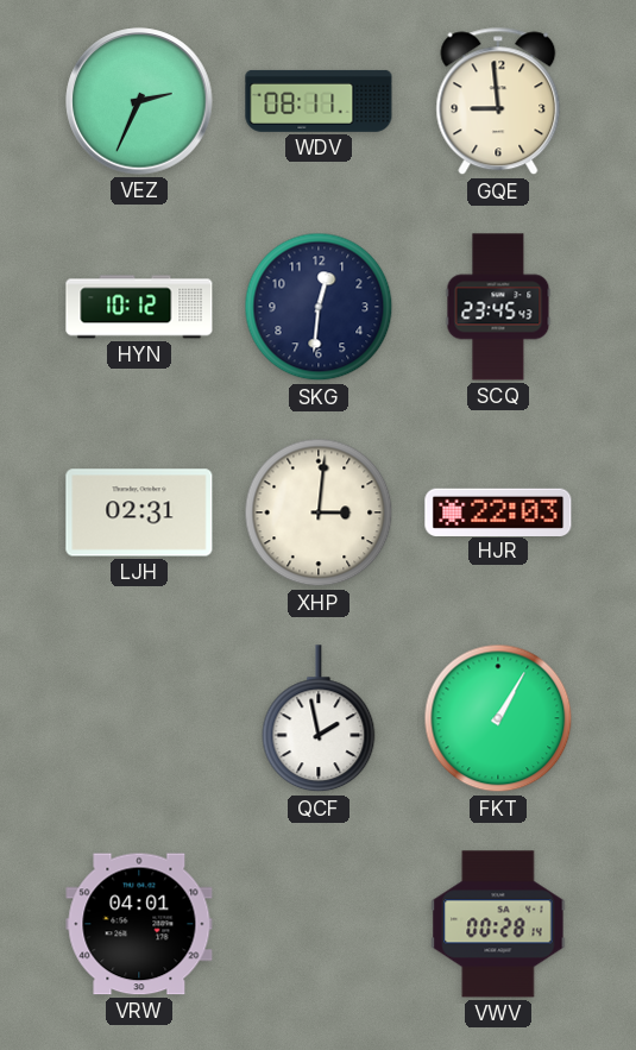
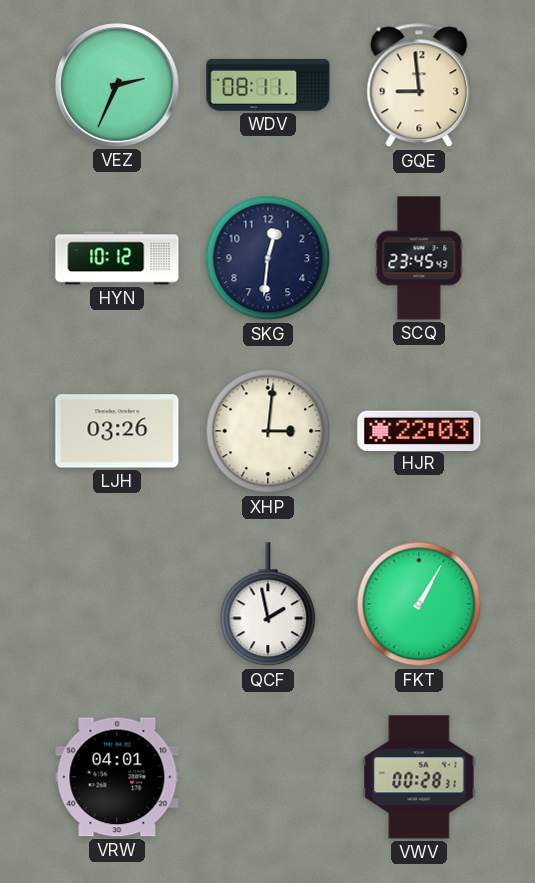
LJH: 02:31 -> 03:26 (117, 431)
VWV: 00:28:14 -> 00:28:31 (419, 777)
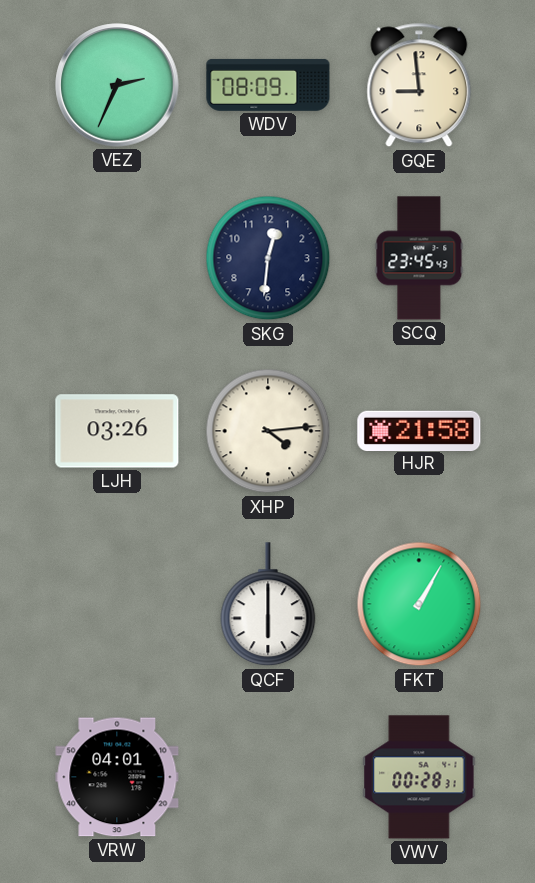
WDV: 08:11 -> 08:09 (268, 85)
HYN: 10:12 -> none (117, 258)
XHP: 3:01 -> 4:14 (268, 431)
HJR: 22:03 -> 21:58 (419, 430)
QCF: 1:58 -> 6:00 (268, 605)
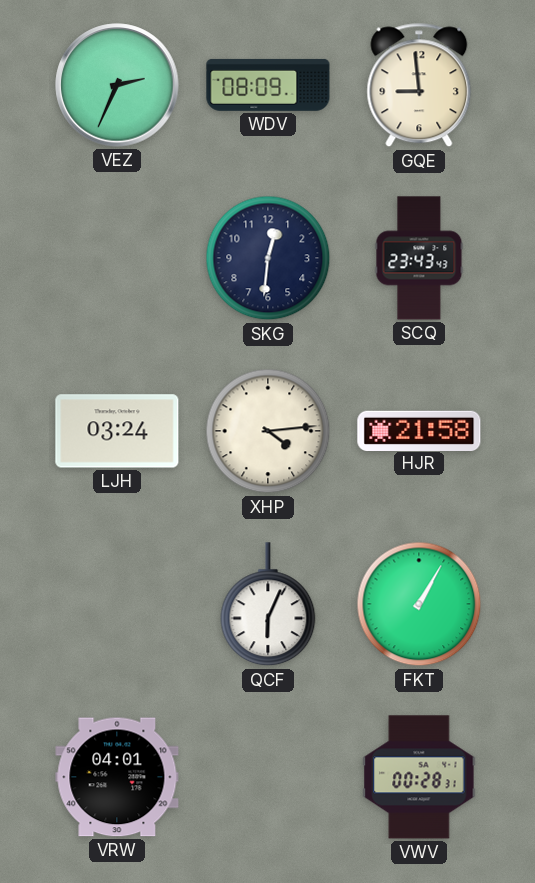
SCQ: 23:45 -> 23:43 (419, 258)
LJH: 03:26 -> 03:24 (117, 431)
QCF: 6:00 -> 6:04 (268, 605)
